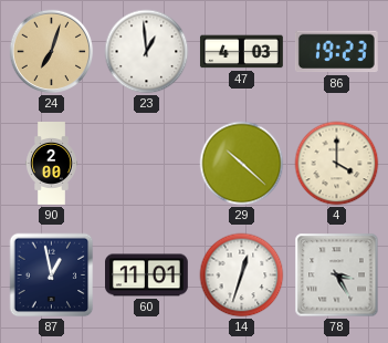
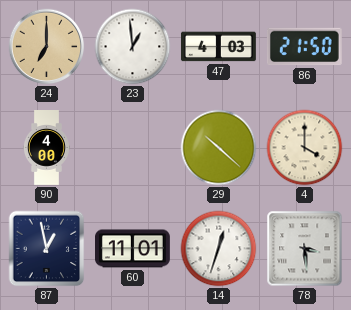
24: 7:03 -> 7:00 (47, 47)
86: 19:23 -> 21:50 (304, 47)
90: 2:00 -> 4:00 (46, 148)
78: 3:25 -> 3:29 (305, 249)
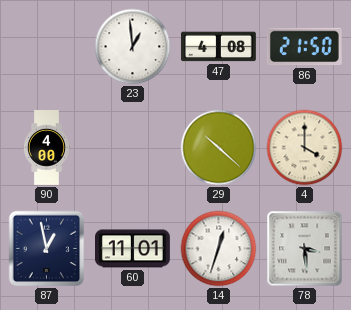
24: 7:00 -> none (47, 47)
47: 4:03 -> 4:08 (218, 47)
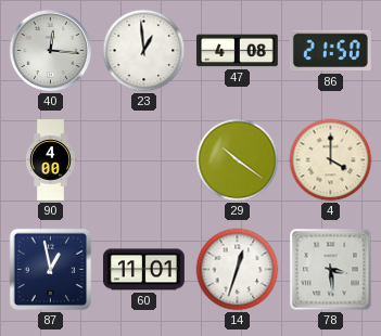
40: none -> 12:16 (51, 51)
29: 10:22 -> 10:21 (238, 160)
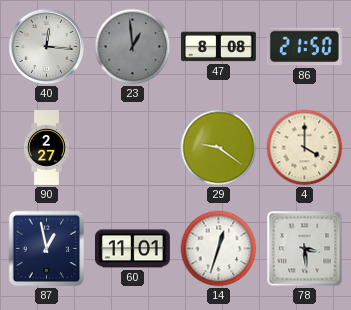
23 dial: white -> grey (133, 47)
47: 4:08 -> 8:08 (218, 47)
90: 4:00 -> 2:27 (46, 148)
29: 10:21 -> 9:21 (219, 148)
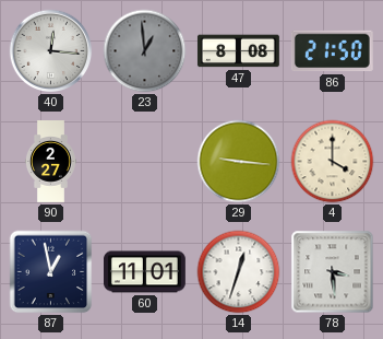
29: 9:21 -> 9:16 (239, 162)
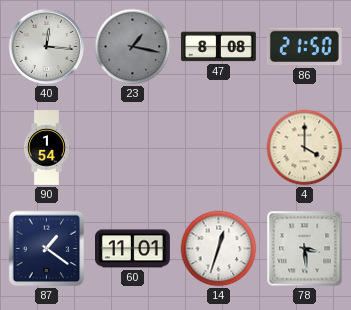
23: 12:59 -> 1:17 (133, 47)
90: 2:27 -> 1:54 (46, 148)
29: 9:16 -> none (239, 162)
87: 12:58 -> 1:21 (47, 249)
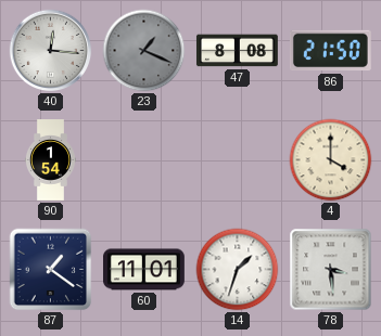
23: 1:17 -> 1:19 (144, 51)
14: 12:33 -> 1:33 (238, 270)
